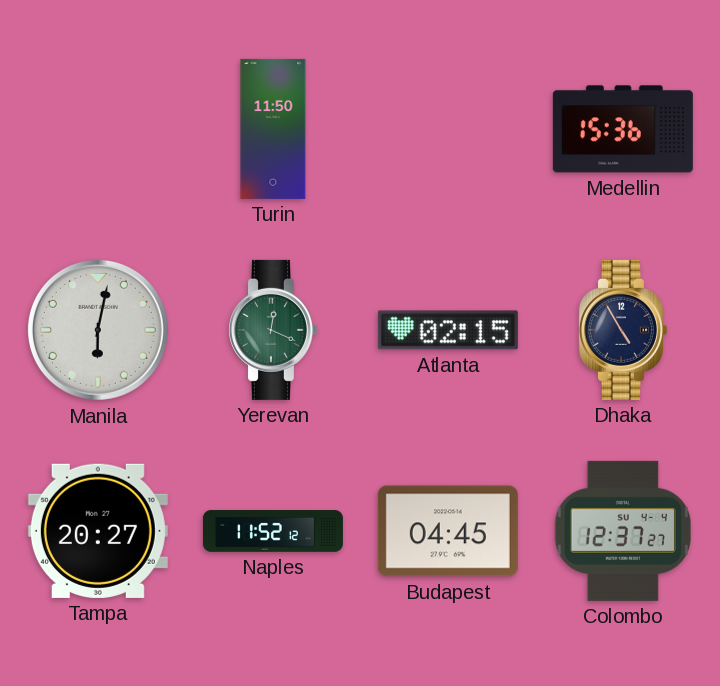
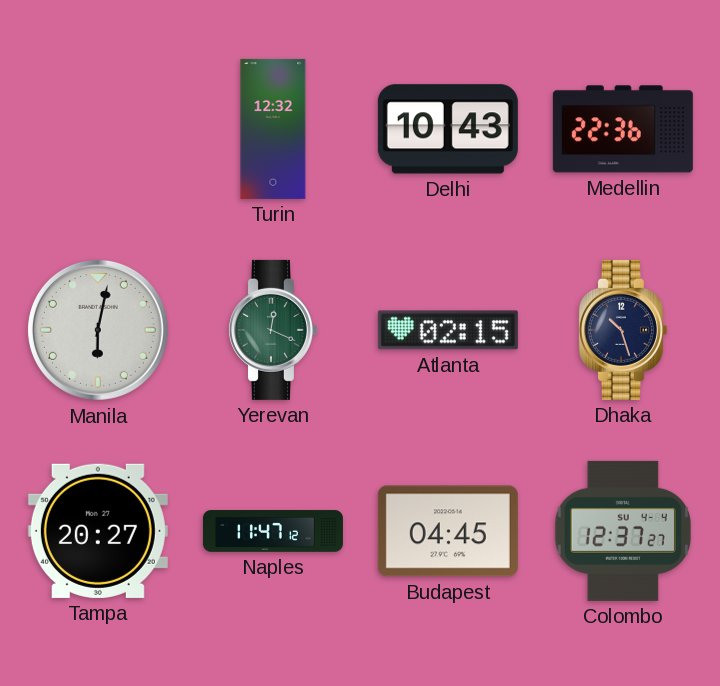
Turin: 11:50 -> 12:32 (273, 129)
Delhi: none -> 10:43 (448, 129)
Medellin: 15:36 -> 22:36 (623, 129)
Dhaka: 4:55 -> 10:27 (622, 330)
Naples: 11:52 -> 11:47 (273, 531)
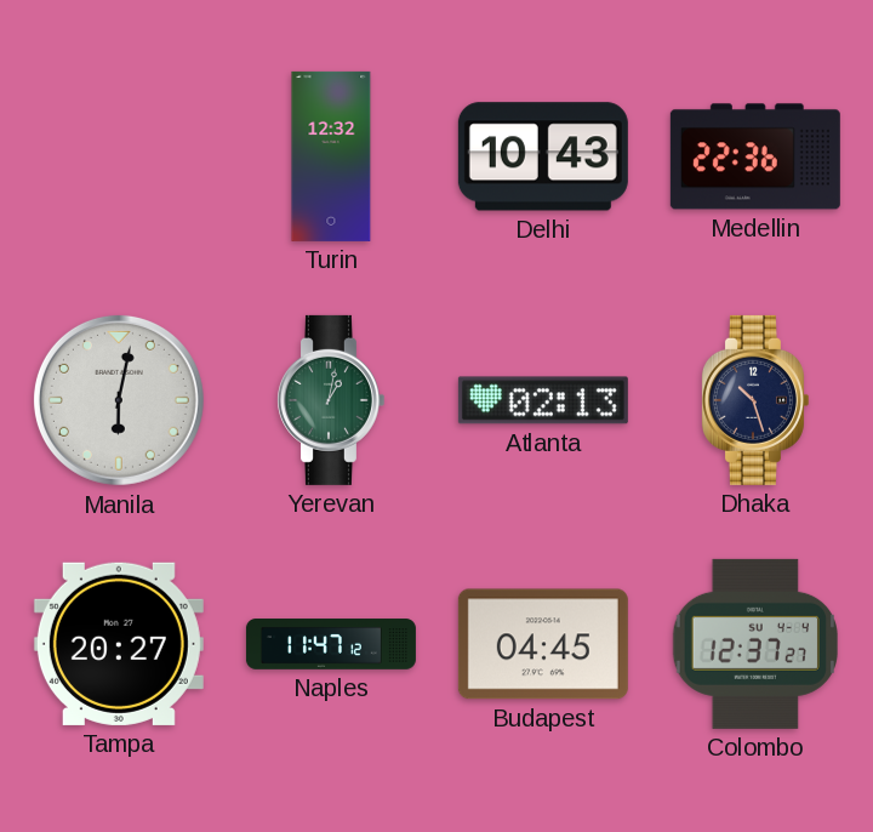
Yerevan: 12:19 -> 1:02 (330, 400)
Atlanta: 02:15 -> 02:13 (543, 400)
